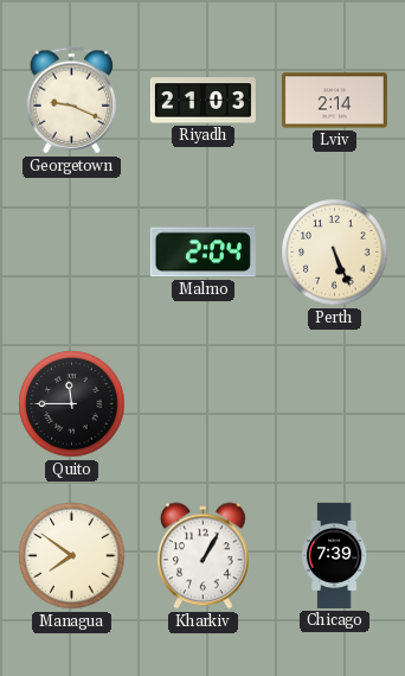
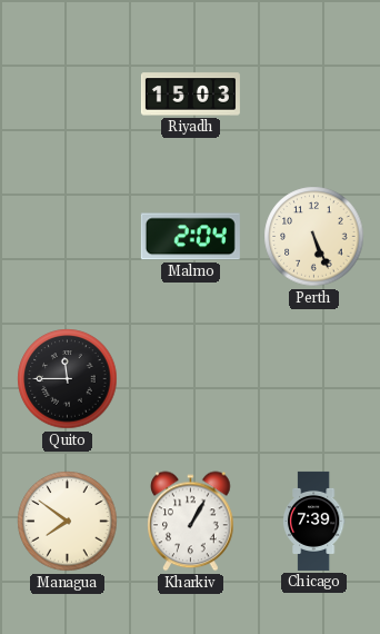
Georgetown: 9:19 -> none (72, 101)
Riyadh: 21:03 -> 15:03 (190, 95)
Lviv: 2:14 -> none (334, 101)
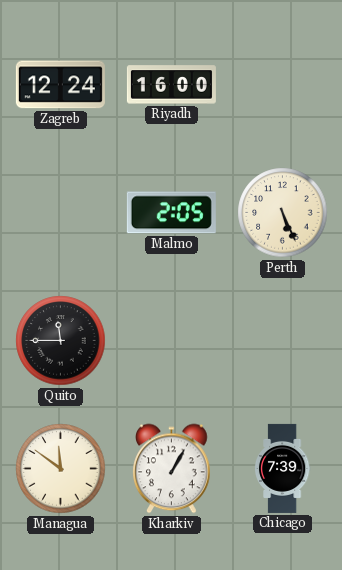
Zagreb: none -> 12:24 (60, 85)
Riyadh: 15:03 -> 16:00 (171, 85)
Malmo: 2:04 -> 2:05 (171, 213)
Managua: 7:51 -> 11:51 (61, 469)
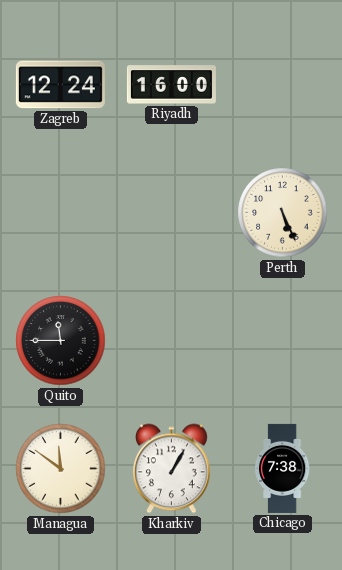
Malmo: 2:05 -> none (171, 213)
Chicago: 7:39 -> 7:38 (282, 468)
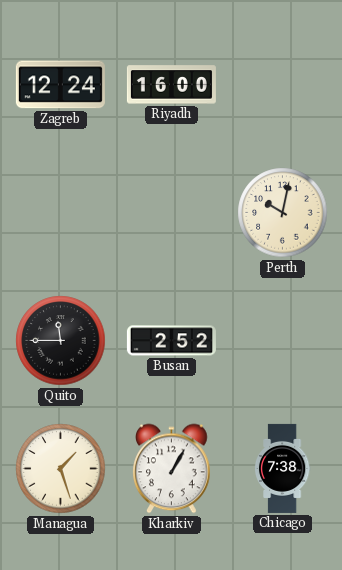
Perth: 5:26 -> 10:02 (283, 213)
Busan: none -> 2:52 (171, 341)
Managua: 11:51 -> 1:27 (61, 469)
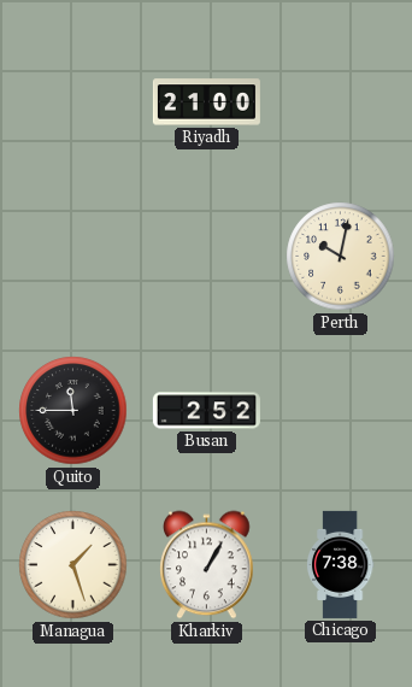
Zagreb: 12:24 -> none (60, 85)
Riyadh: 16:00 -> 21:00 (206, 102)
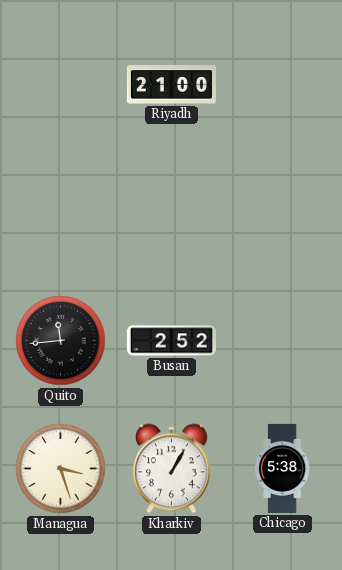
Perth: 10:02 -> none (341, 257)
Quito: 11:45 -> 11:44 (61, 341)
Managua: 1:27 -> 3:27 (61, 469)
Chicago: 7:38 -> 5:38 (282, 468)
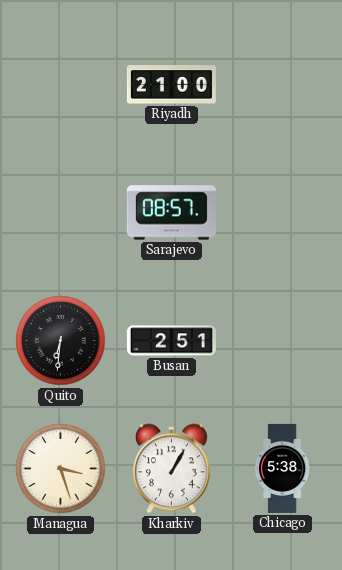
Sarajevo: none -> 08:57 (171, 213)
Quito: 11:44 -> 6:31 (61, 341)
Busan: 2:52 -> 2:51 (171, 341)
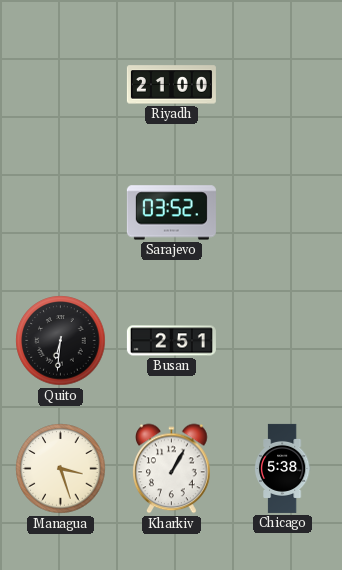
Sarajevo: 08:57 -> 03:52 (171, 213)
